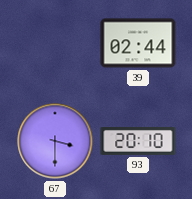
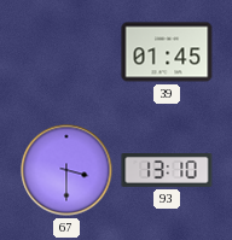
39: 02:44 -> 01:45 (167, 52)
93: 20:10 -> 13:10 (167, 170)
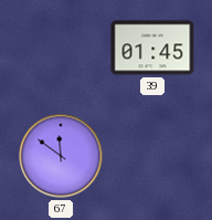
67: 3:30 -> 11:51 (61, 156)
93: 13:10 -> none (167, 170)
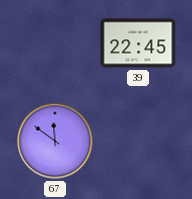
39: 01:45 -> 22:45 (138, 43)
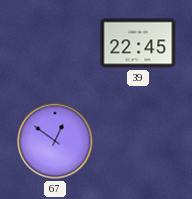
67: 11:51 -> 12:51 (55, 141)
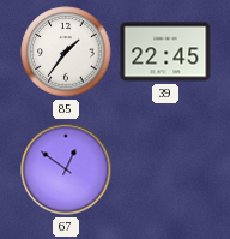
85: none -> 1:36 (66, 52)
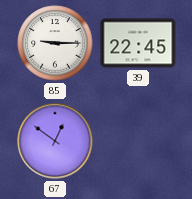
85: 1:36 -> 9:15 (55, 43)
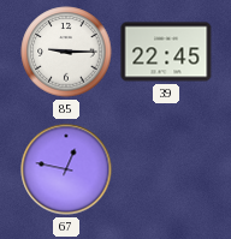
67: 12:51 -> 12:47 (66, 169)
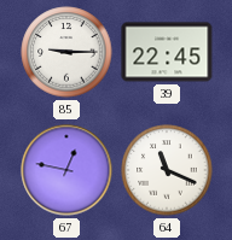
64: none -> 11:19 (167, 170)
